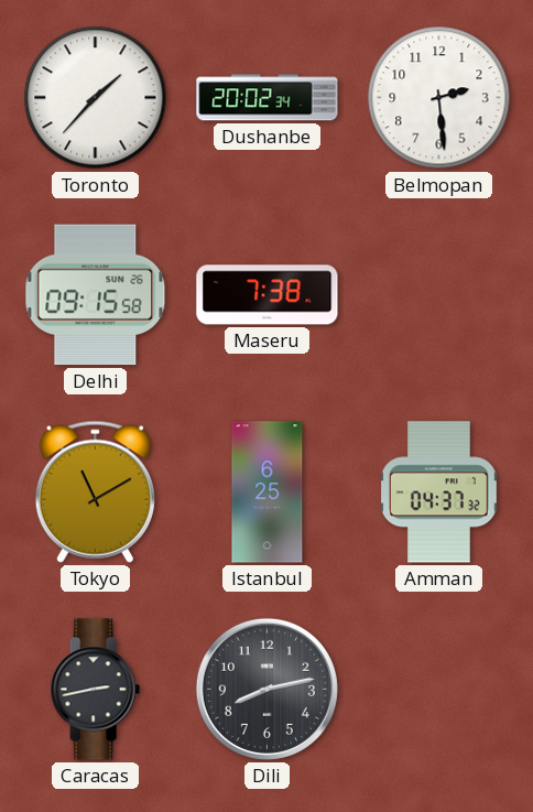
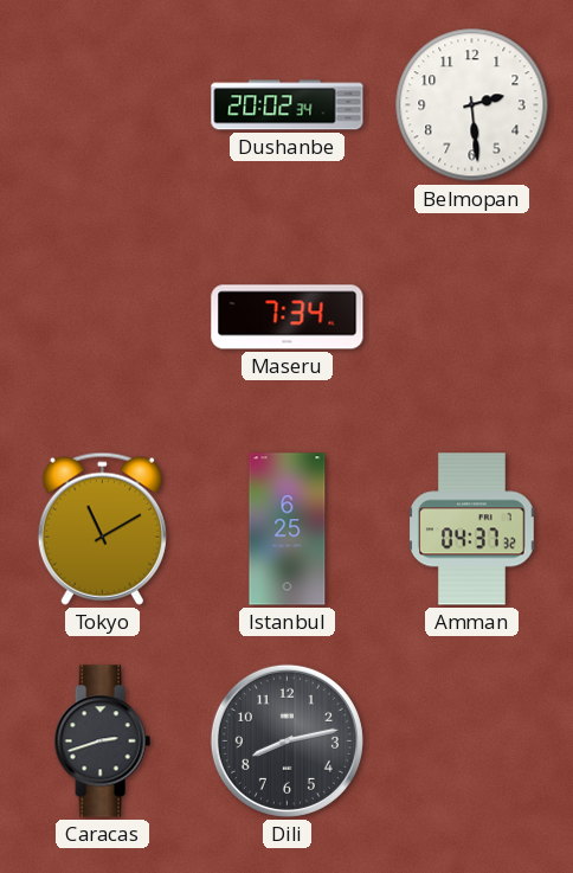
Toronto: 1:37 -> none (96, 98)
Delhi: 09:15 -> none (96, 295)
Maseru: 7:38 -> 7:34 (288, 317)
Caracas: 2:43 -> 2:42 (102, 742)
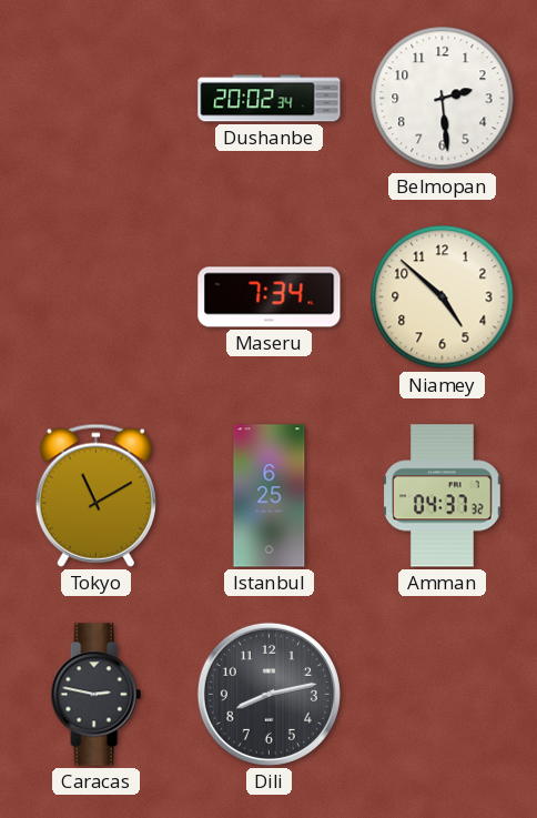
Niamey: none -> 4:52 (443, 297)
Caracas: 2:42 -> 2:47 (95, 695)
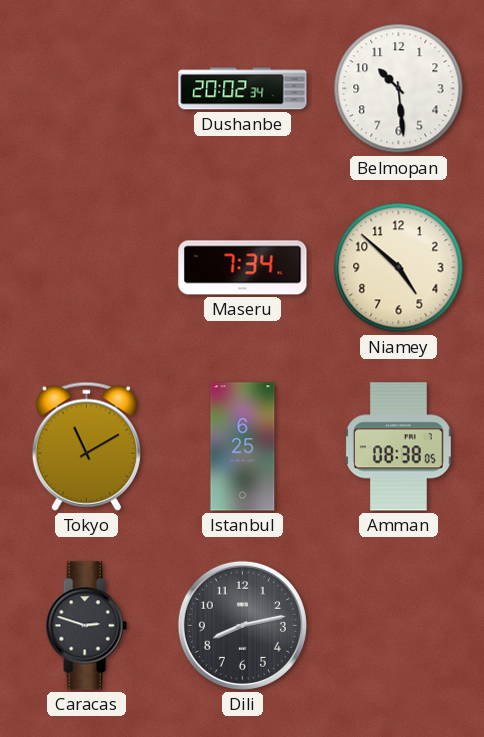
Belmopan: 2:29 -> 10:29 (399, 89)
Amman: 04:37 -> 08:38 (399, 447)
Caracas: 2:47 -> 2:48 (86, 626)
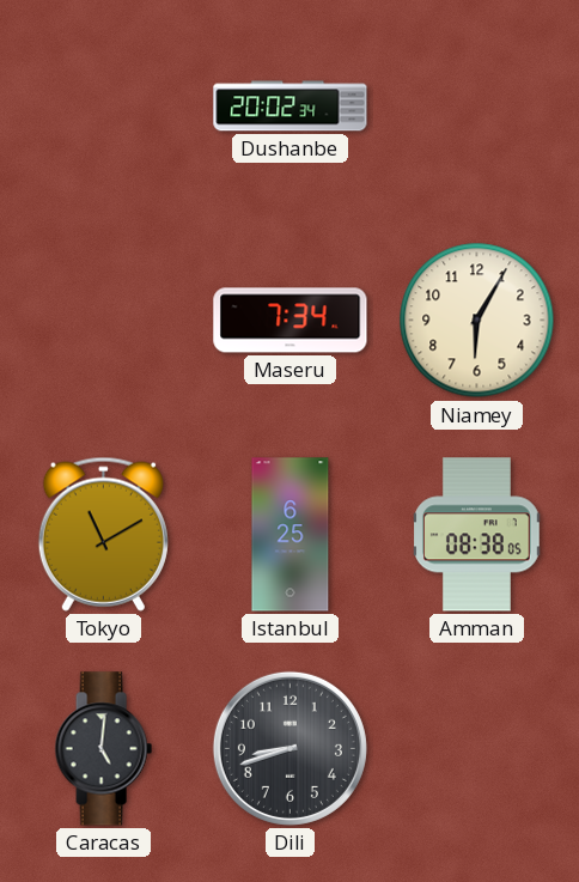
Belmopan: 10:29 -> none (399, 89)
Niamey: 4:52 -> 6:05 (477, 321)
Caracas: 2:48 -> 5:01 (103, 749)
Dili: 8:13 -> 8:42 (289, 748)
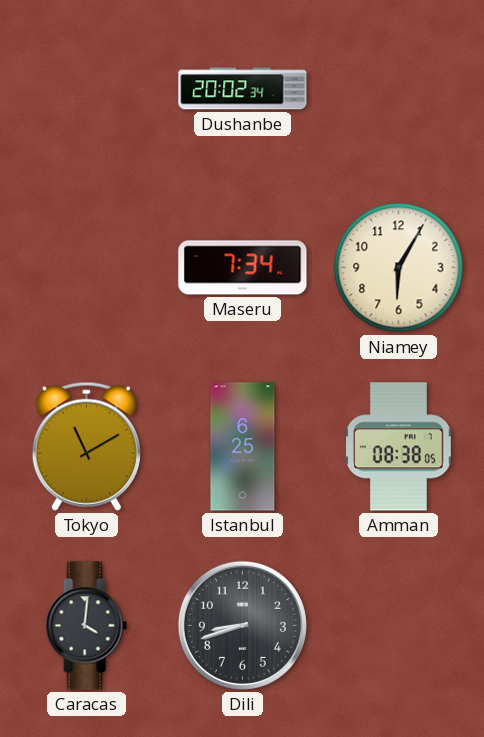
Caracas: 5:01 -> 4:01 (86, 626)
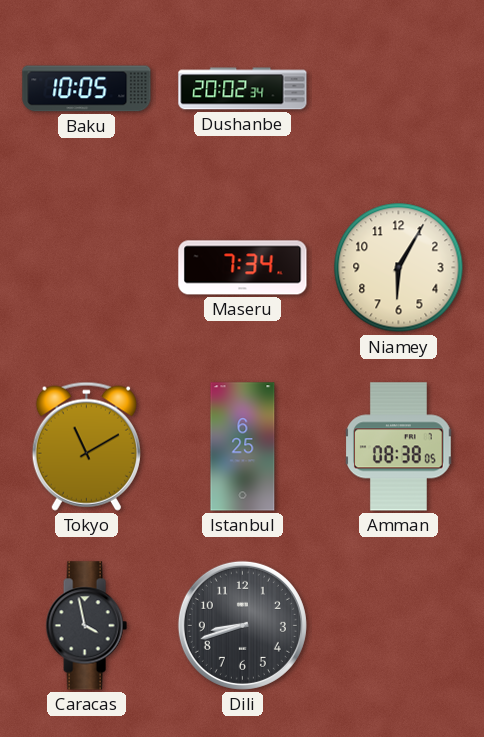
Baku: none -> 10:05 (87, 89)
Caracas: 4:01 -> 3:58 (86, 626)
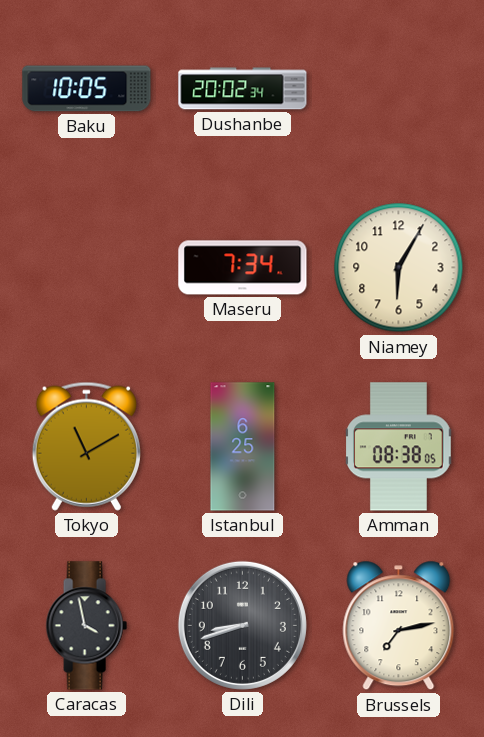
Brussels: none -> 7:13 (399, 626)
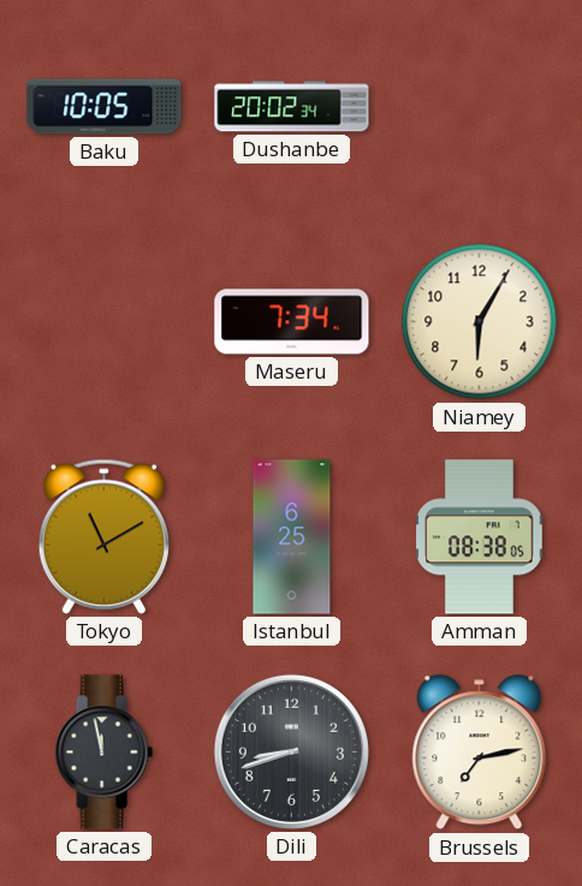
Caracas: 3:58 -> 11:58 (103, 753)
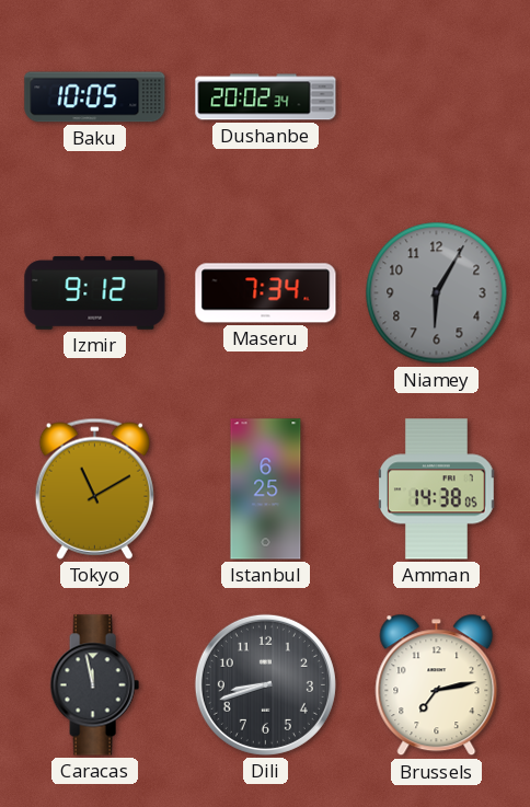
Izmir: none -> 9:12 (95, 293)
Niamey dial: cream -> grey (437, 293)
Amman: 08:38 -> 14:38 (437, 489)
